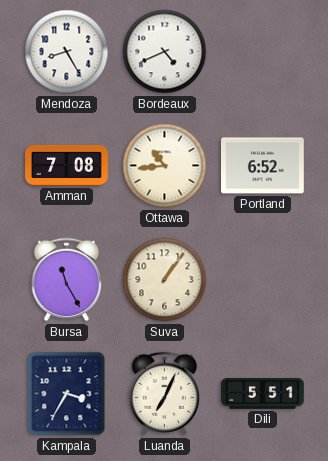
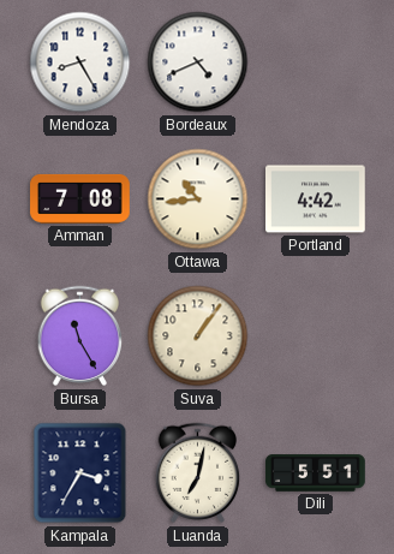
Portland: 6:52 -> 4:42 (316, 199)
Luanda: 7:04 -> 7:02 (198, 473)
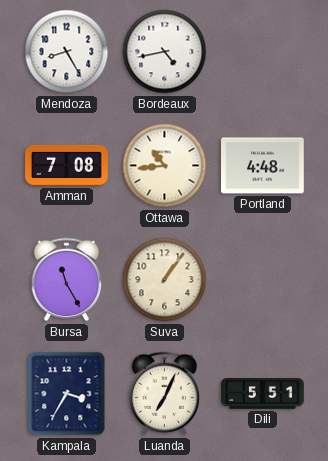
Bordeaux: 4:41 -> 4:43 (165, 52)
Portland: 4:42 -> 4:48 (263, 166)
Luanda: 7:02 -> 7:04 (165, 394)
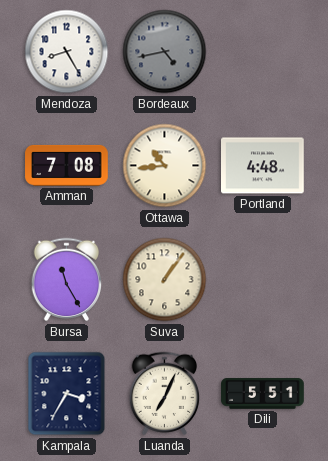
Bordeaux dial: white -> grey (165, 52)
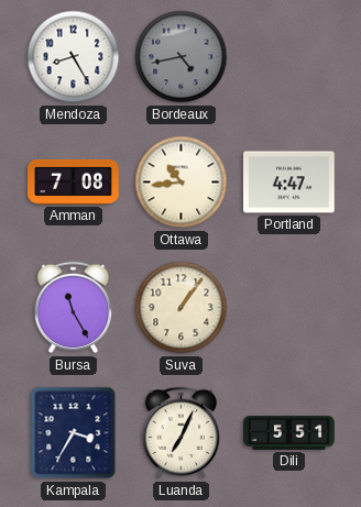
Portland: 4:48 -> 4:47 (289, 183)
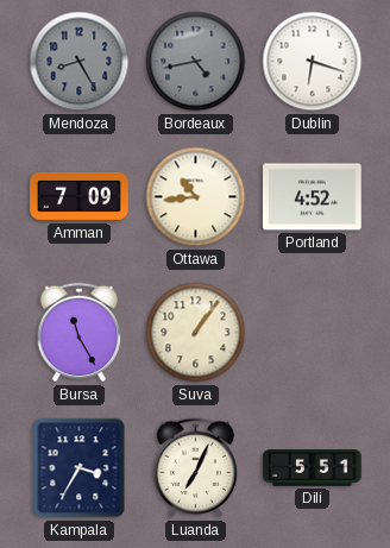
Mendoza dial: white -> grey (80, 62)
Dublin: none -> 6:18 (313, 62)
Amman: 7:08 -> 7:09 (80, 196)
Portland: 4:47 -> 4:52 (313, 197)
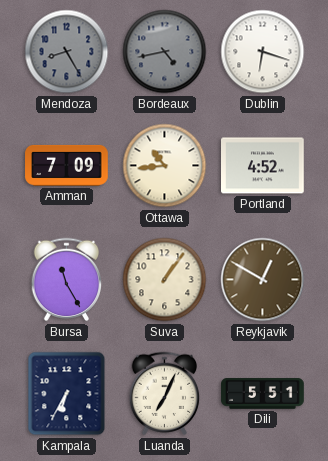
Reykjavik: none -> 12:50 (263, 280)
Kampala: 3:35 -> 6:35 (67, 394)
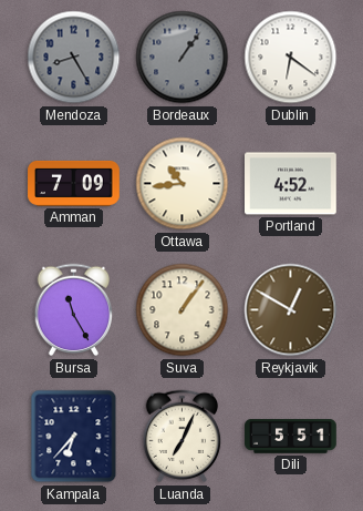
Bordeaux: 4:43 -> 1:06 (183, 58)
Dublin: 6:18 -> 6:21 (291, 58)
Kampala: 6:35 -> 6:37 (74, 437)
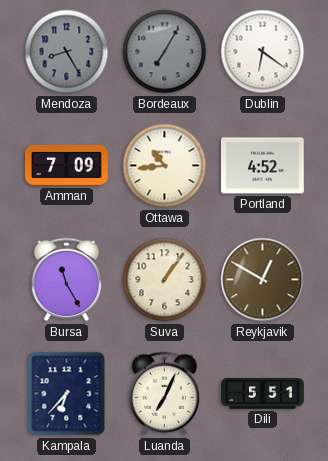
Bordeaux: 1:06 -> 7:05 (165, 52)
